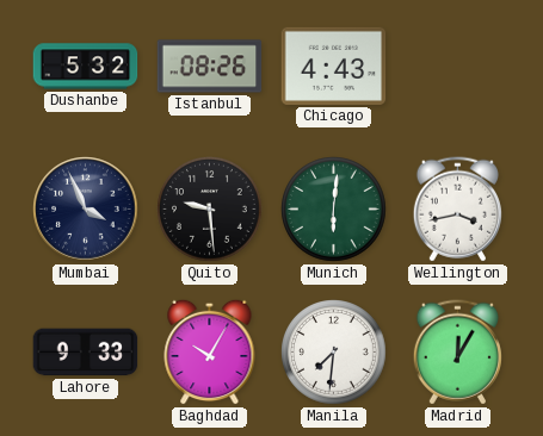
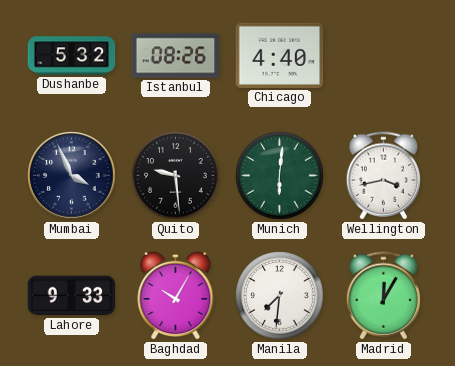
Chicago: 4:43 -> 4:40 (280, 55)
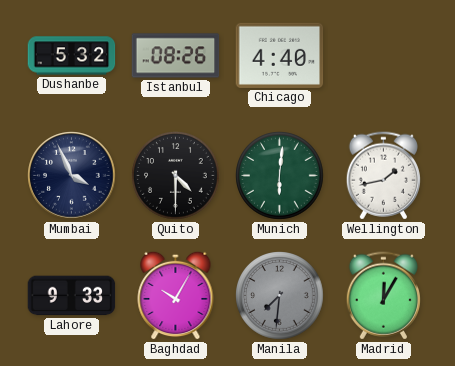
Quito: 9:29 -> 4:30 (176, 176)
Wellington: 3:43 -> 1:43 (383, 176)
Manila dial: white -> grey (280, 296)
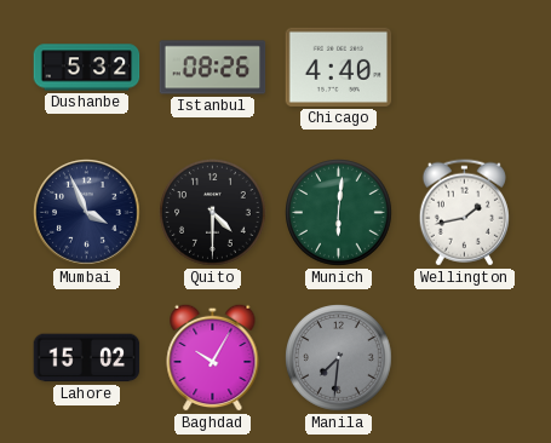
Lahore: 9:33 -> 15:02 (87, 358)
Madrid: 12:05 -> none (383, 296)
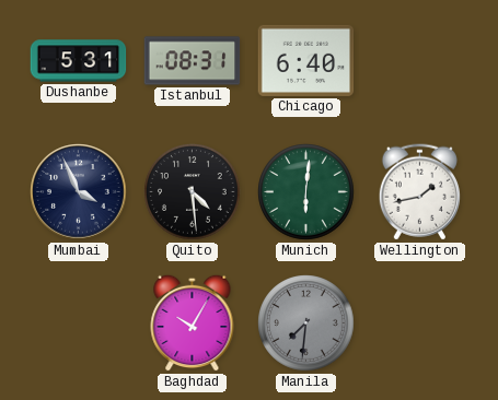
Dushanbe: 5:32 -> 5:31 (79, 61)
Istanbul: 08:26 -> 08:31 (193, 61)
Chicago: 4:40 -> 6:40 (306, 60)
Quito: 4:30 -> 4:29 (193, 192)
Lahore: 15:02 -> none (87, 358)
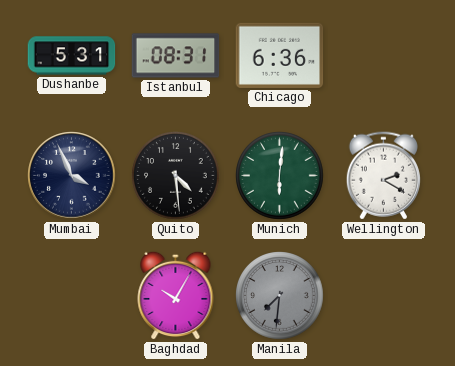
Chicago: 6:40 -> 6:36 (280, 55)
Wellington: 1:43 -> 2:20 (383, 176)
